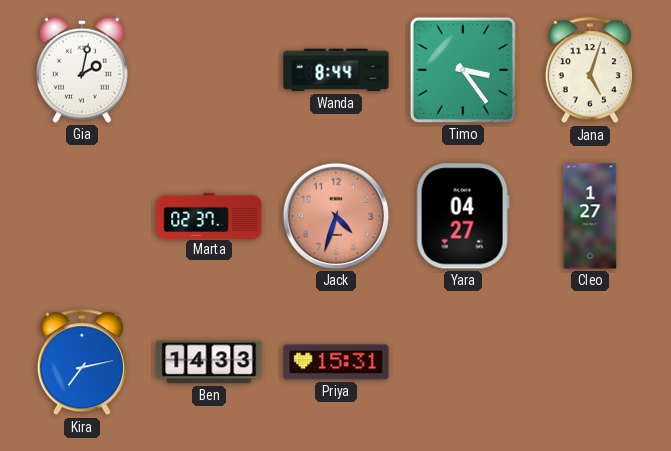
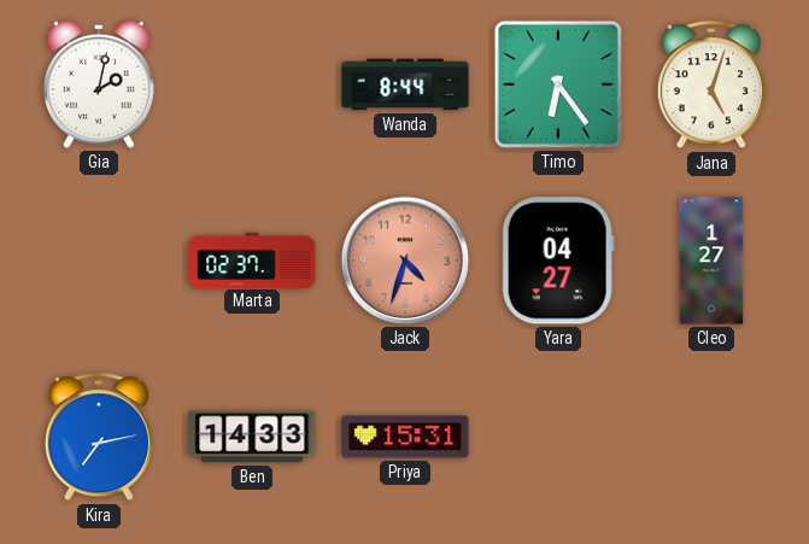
Timo: 3:24 -> 6:24 (558, 84)
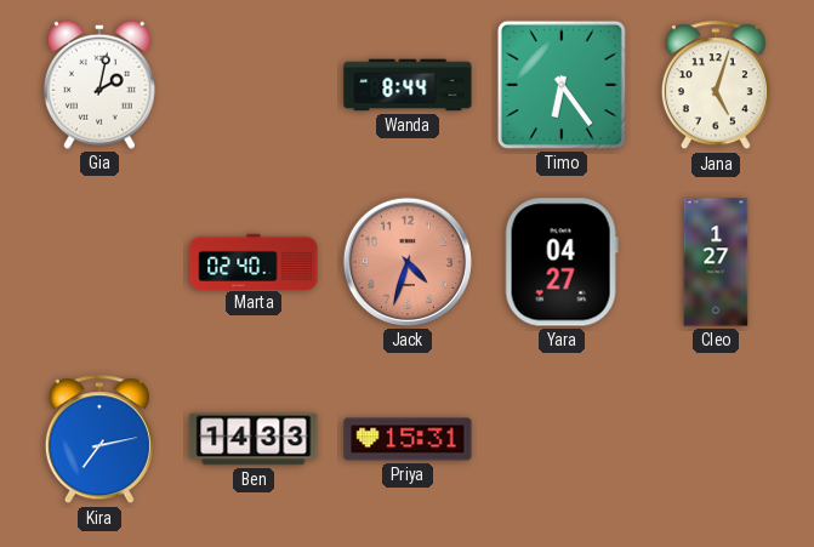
Marta: 02:37 -> 02:40 (254, 261)
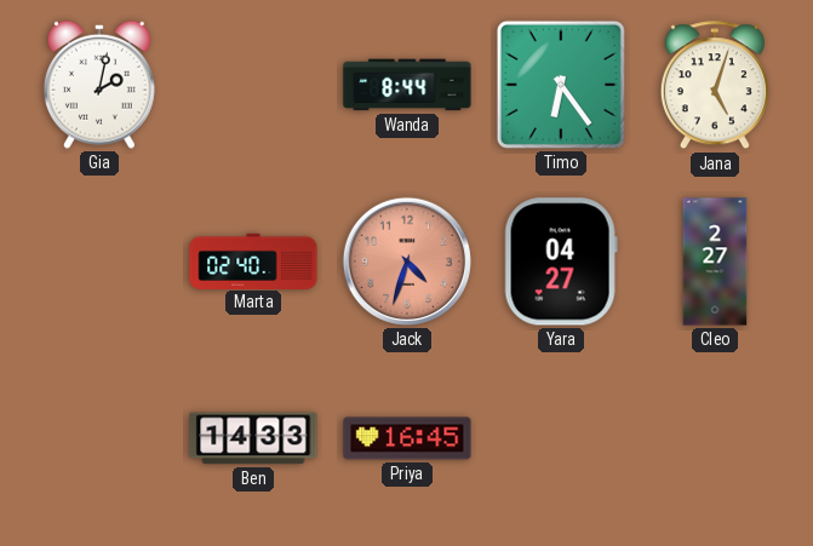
Cleo: 1:27 -> 2:27 (715, 261)
Kira: 7:13 -> none (99, 440)
Priya: 15:31 -> 16:45 (407, 438)
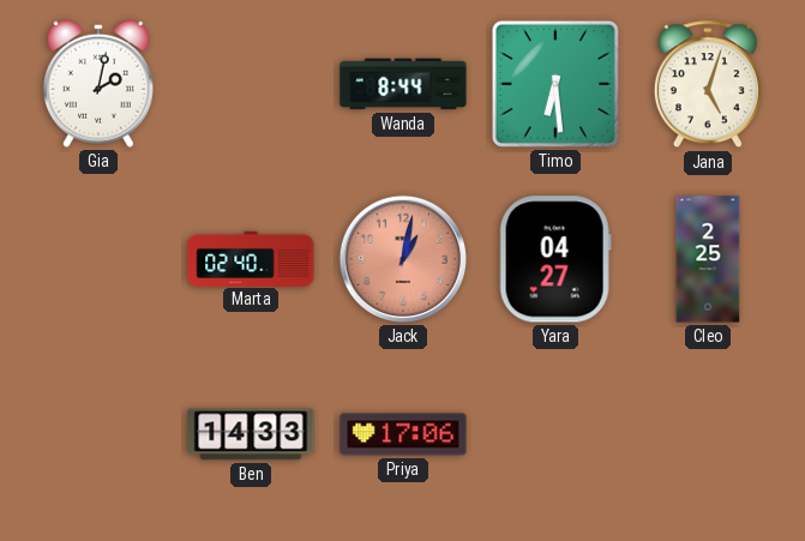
Timo: 6:24 -> 6:29 (555, 84)
Jack: 4:33 -> 1:02 (403, 259)
Cleo: 2:27 -> 2:25 (708, 259)
Priya: 16:45 -> 17:06 (403, 434)
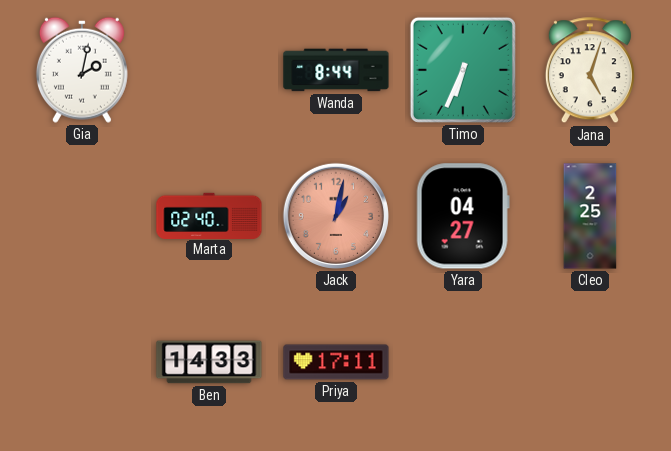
Timo: 6:29 -> 6:34 (463, 70)
Priya: 17:06 -> 17:11 (336, 362)
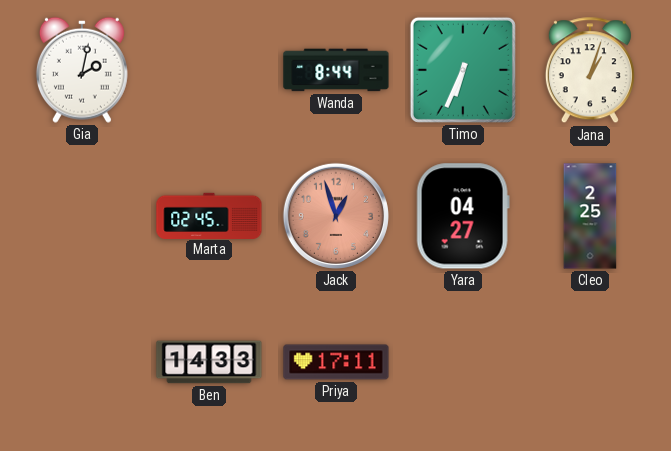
Jana: 5:03 -> 1:03 (590, 71)
Marta: 02:40 -> 02:45 (209, 215)
Jack: 1:02 -> 12:57 (336, 216)
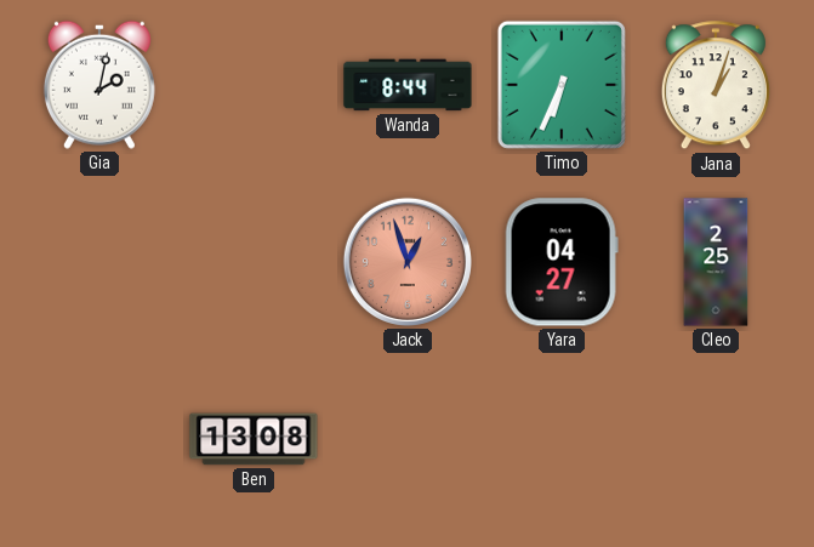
Marta: 02:45 -> none (209, 215)
Ben: 14:33 -> 13:08 (254, 439)
Priya: 17:11 -> none (336, 362)
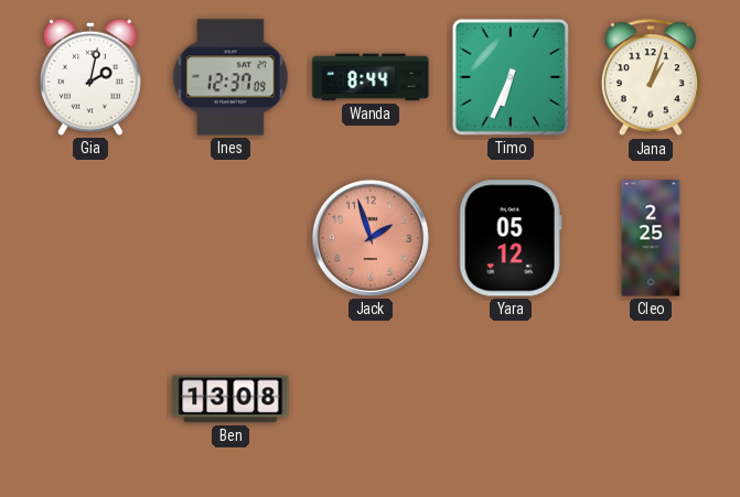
Ines: none -> 12:37 (232, 77)
Jack: 12:57 -> 1:57 (371, 238)
Yara: 04:27 -> 05:12 (511, 238)
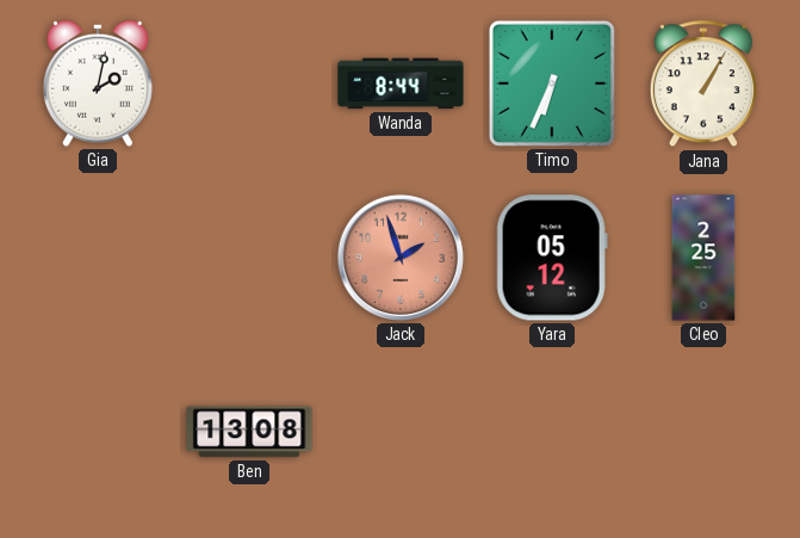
Ines: 12:37 -> none (232, 77)
Jana: 1:03 -> 1:05 (703, 85)
